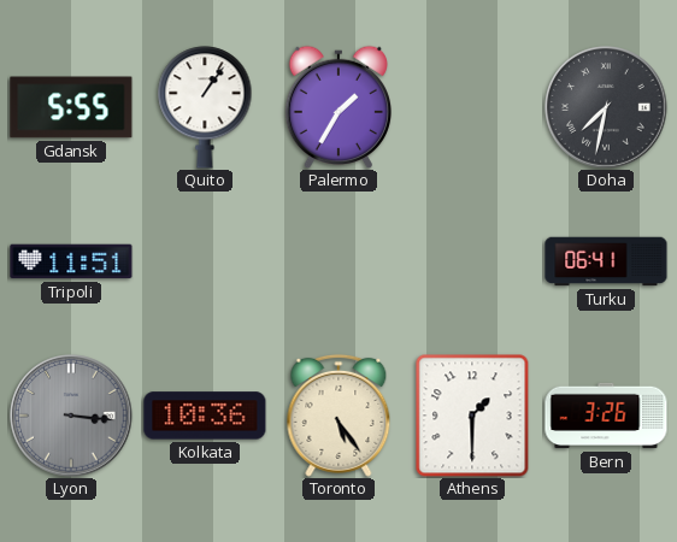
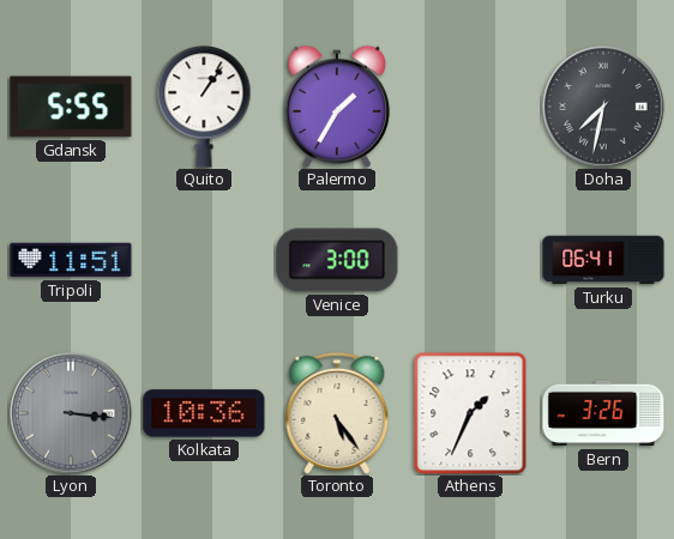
Venice: none -> 3:00 (337, 260)
Athens: 1:30 -> 1:34 (470, 413)
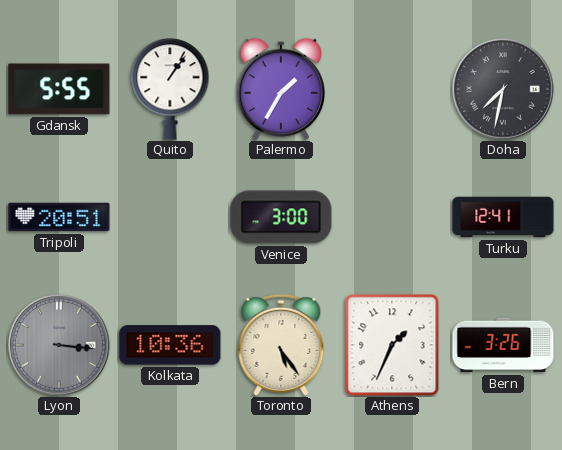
Tripoli: 11:51 -> 20:51 (59, 217)
Turku: 06:41 -> 12:41 (503, 217)
